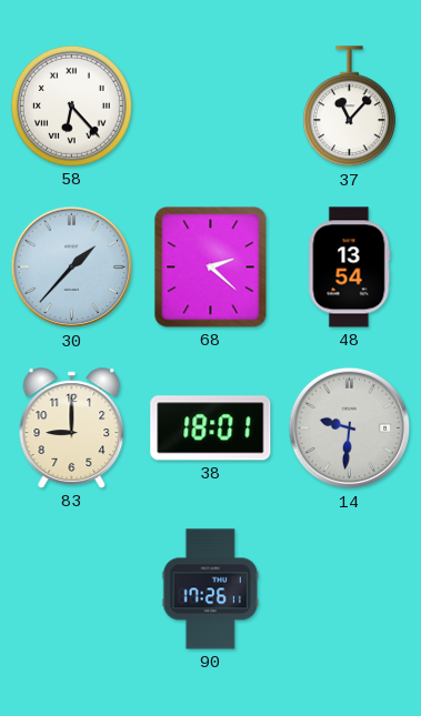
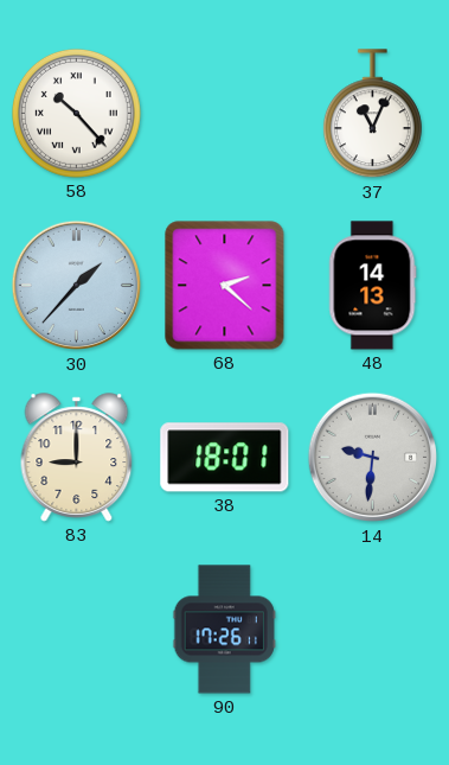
58: 6:23 -> 10:23 (76, 113)
37: 11:07 -> 11:04 (372, 114)
48: 13:54 -> 14:13 (372, 286)
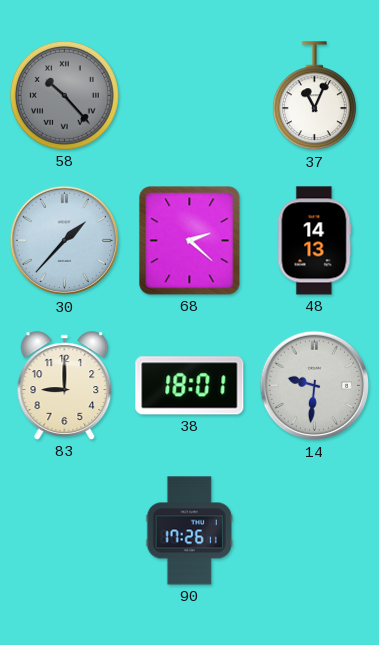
58 dial: white -> grey (64, 95)
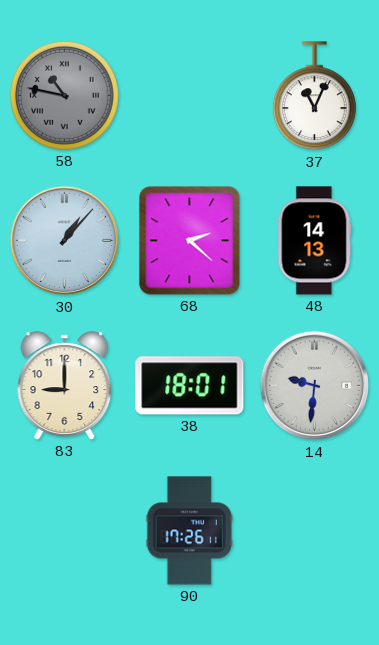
58: 10:23 -> 10:47 (64, 95)
30: 1:37 -> 1:07 (65, 241)
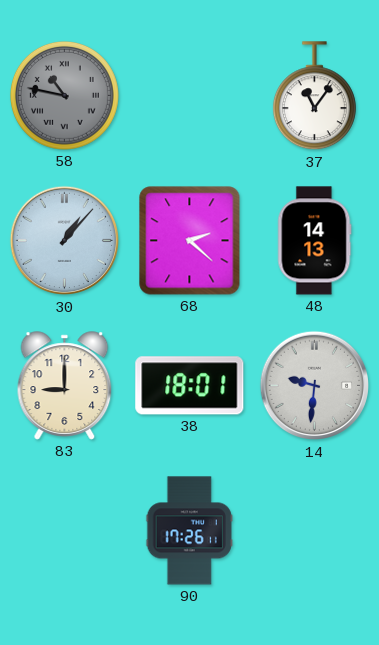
37: 11:04 -> 11:06 (314, 96)
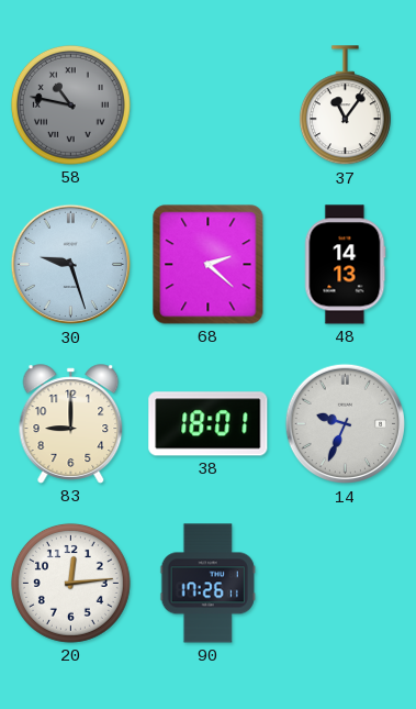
30: 1:07 -> 9:27 (71, 265)
14: 9:31 -> 9:34 (346, 424)
20: none -> 12:14 (70, 583)
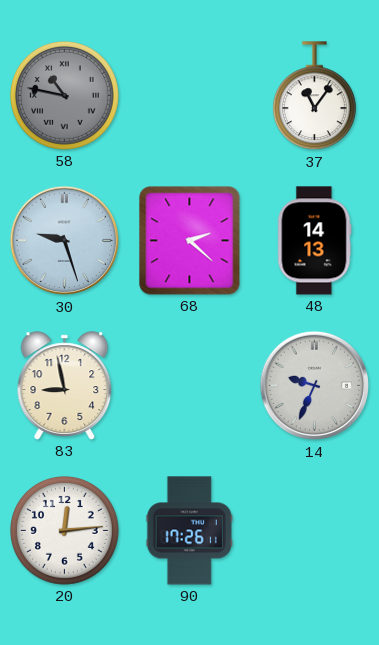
83: 9:00 -> 8:58 (65, 386)
38: 18:01 -> none (209, 424)
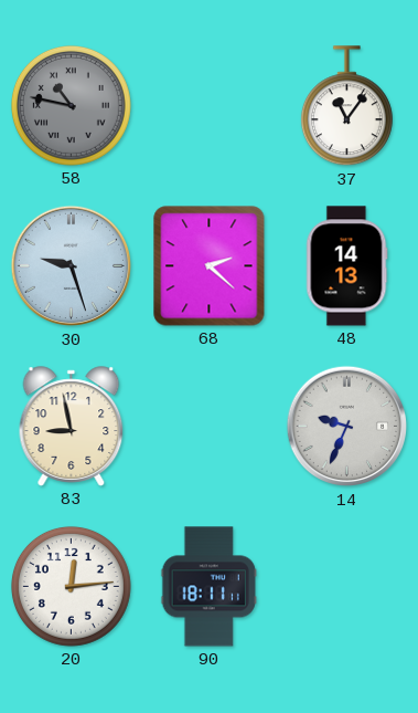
90: 17:26 -> 18:11 (208, 587)
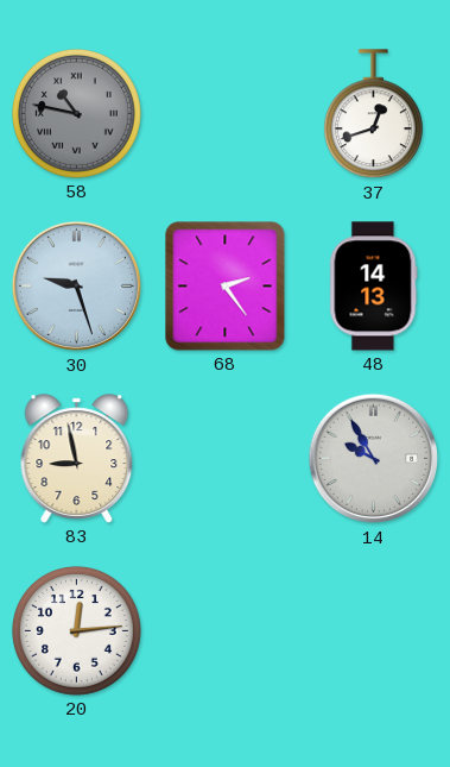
37: 11:06 -> 12:42 (373, 114)
68: 2:22 -> 2:24 (226, 287)
14: 9:34 -> 9:55 (374, 459)
90: 18:11 -> none (208, 587)
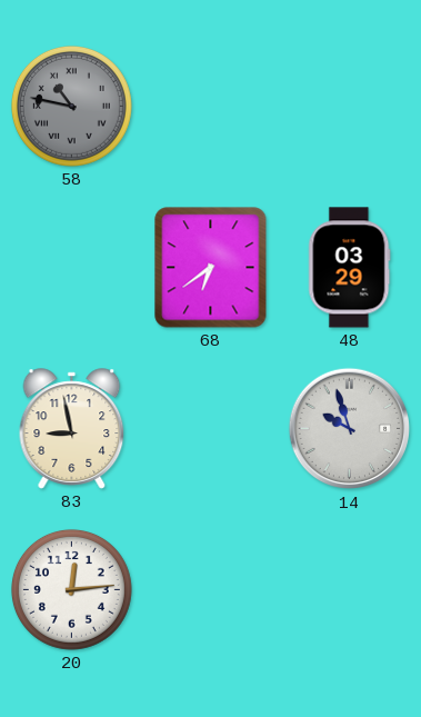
37: 12:42 -> none (373, 114)
30: 9:27 -> none (77, 287)
68: 2:24 -> 6:39 (211, 268)
48: 14:13 -> 03:29 (349, 268)
14: 9:55 -> 9:57 (350, 429)
